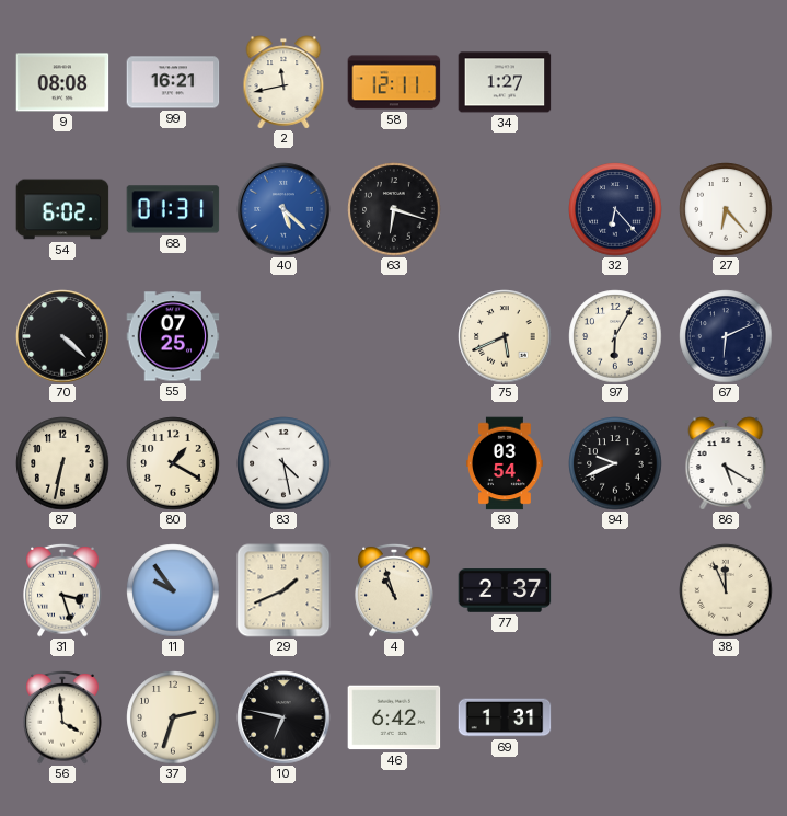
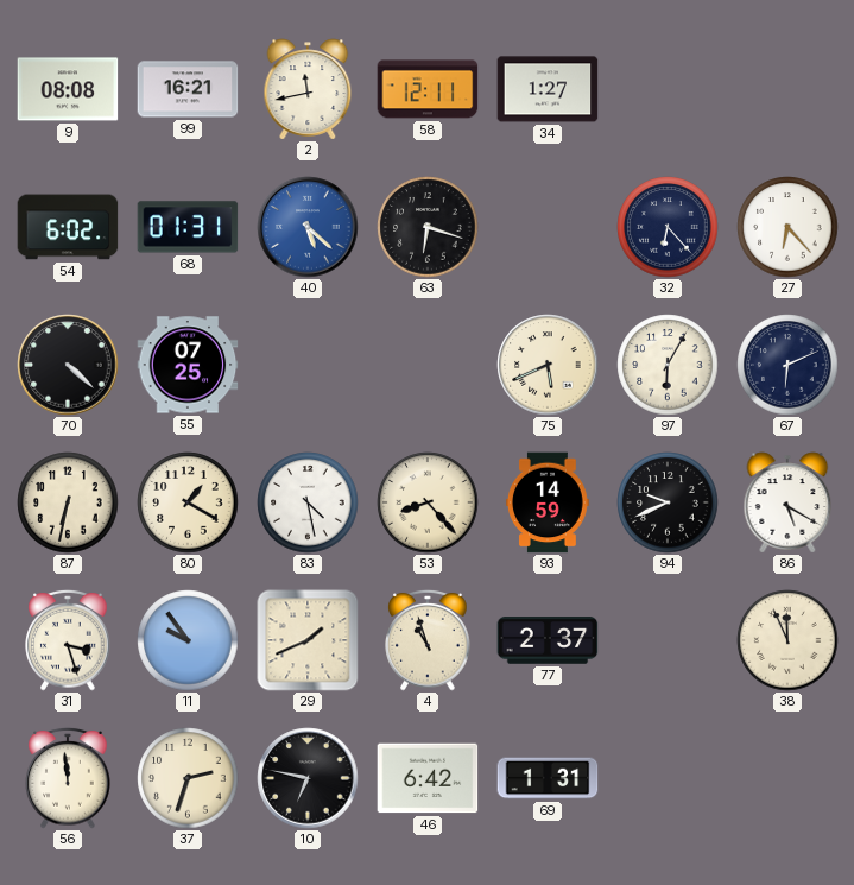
53: none -> 8:23 (428, 502)
93: 03:54 -> 14:59 (548, 502)
56: 3:59 -> 11:59 (68, 778)
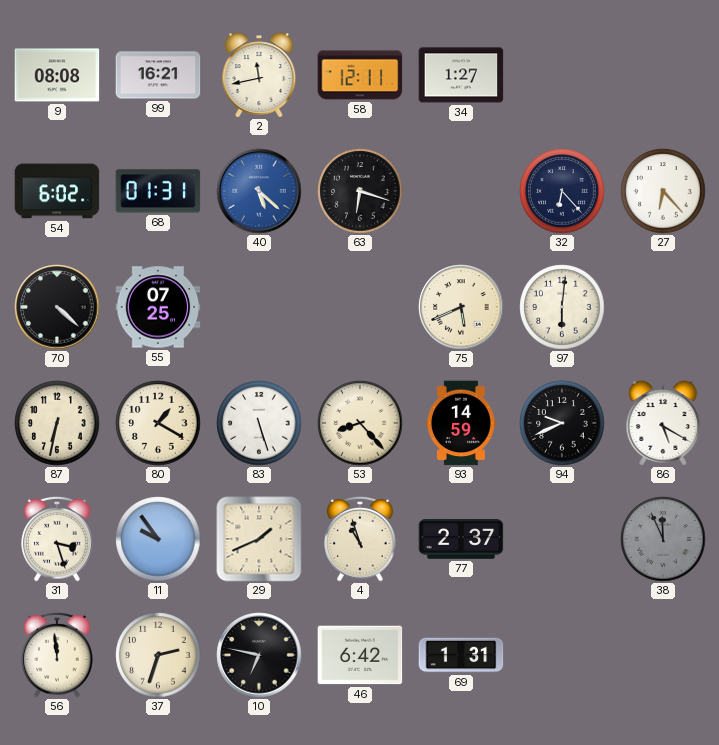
97: 6:05 -> 6:01 (562, 307)
67: 6:11 -> none (787, 365)
83: 4:28 -> 5:27 (259, 423)
38 dial: cream -> grey (663, 539)
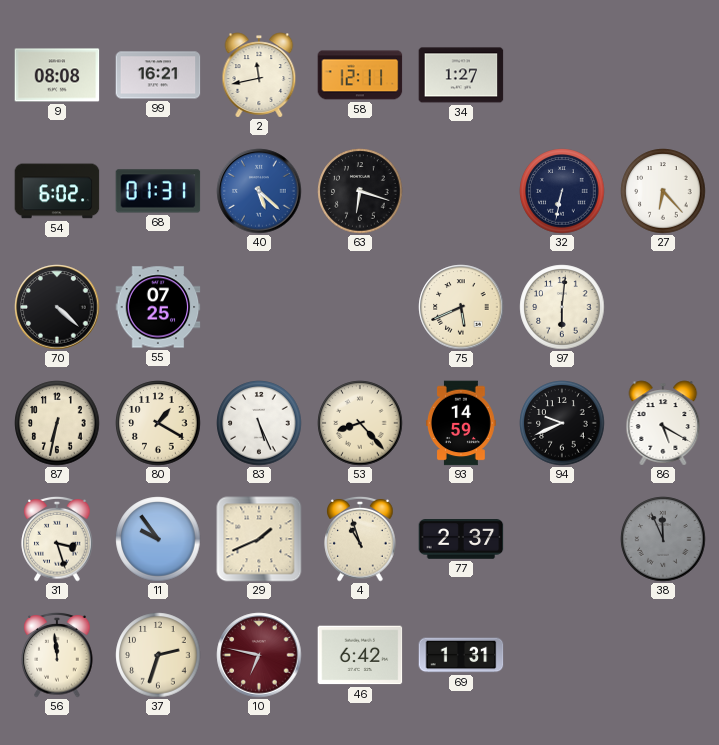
32: 6:23 -> 6:32 (562, 191)
83: 5:27 -> 5:26 (259, 423)
10 dial: black -> burgundy (259, 655)
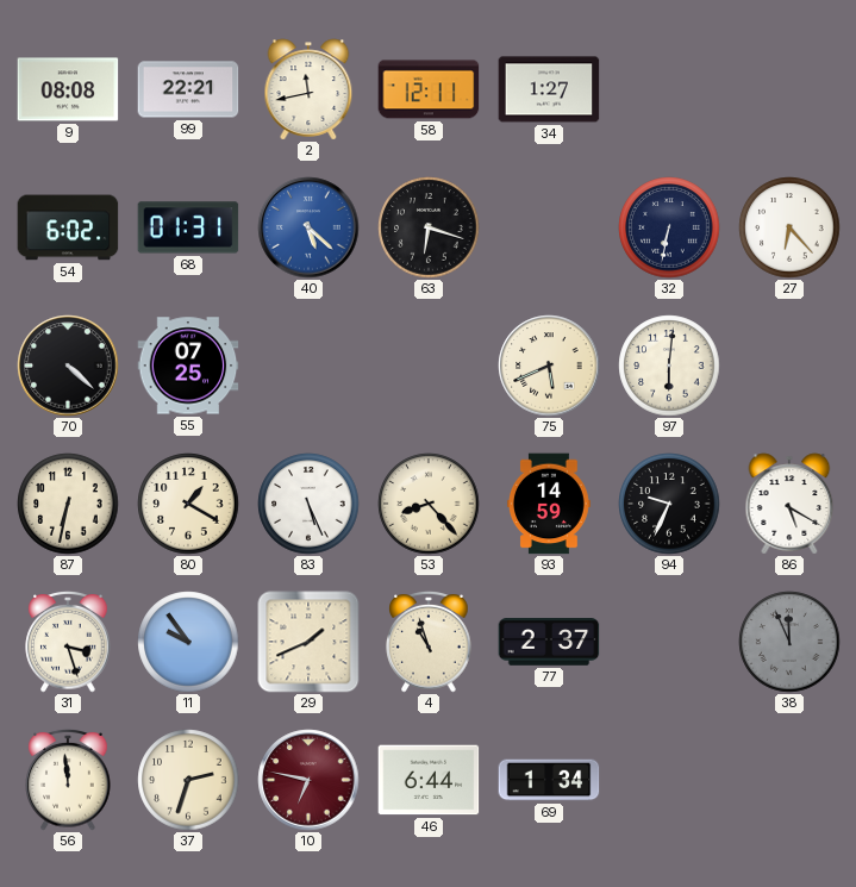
99: 16:21 -> 22:21 (188, 89)
94: 9:41 -> 9:34 (669, 504)
46: 6:42 -> 6:44 (429, 780)
69: 1:31 -> 1:34 (549, 780)
